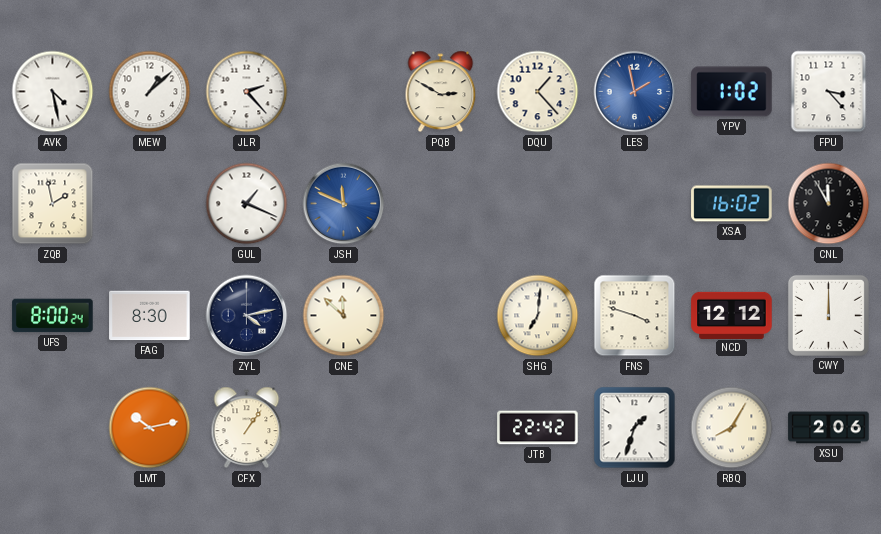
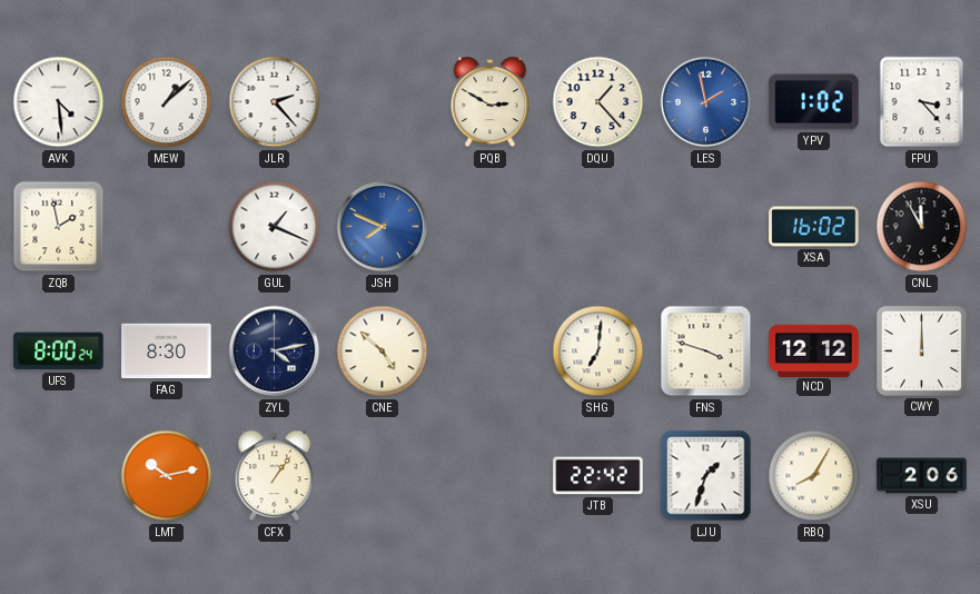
AVK: 4:28 -> 4:29 (59, 102)
JSH: 11:49 -> 7:49 (383, 227)
CNE: 11:52 -> 4:52 (383, 352)
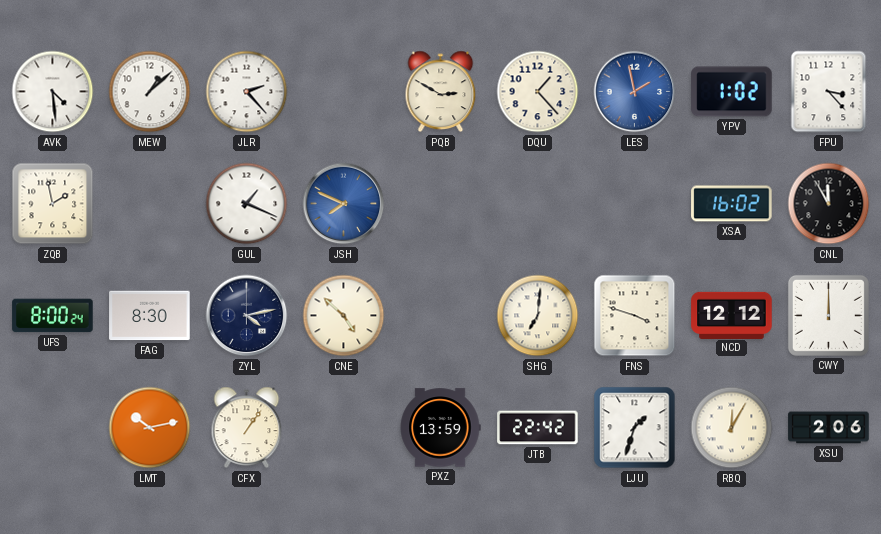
PXZ: none -> 13:59 (440, 428)
RBQ: 8:05 -> 12:05 (732, 428)
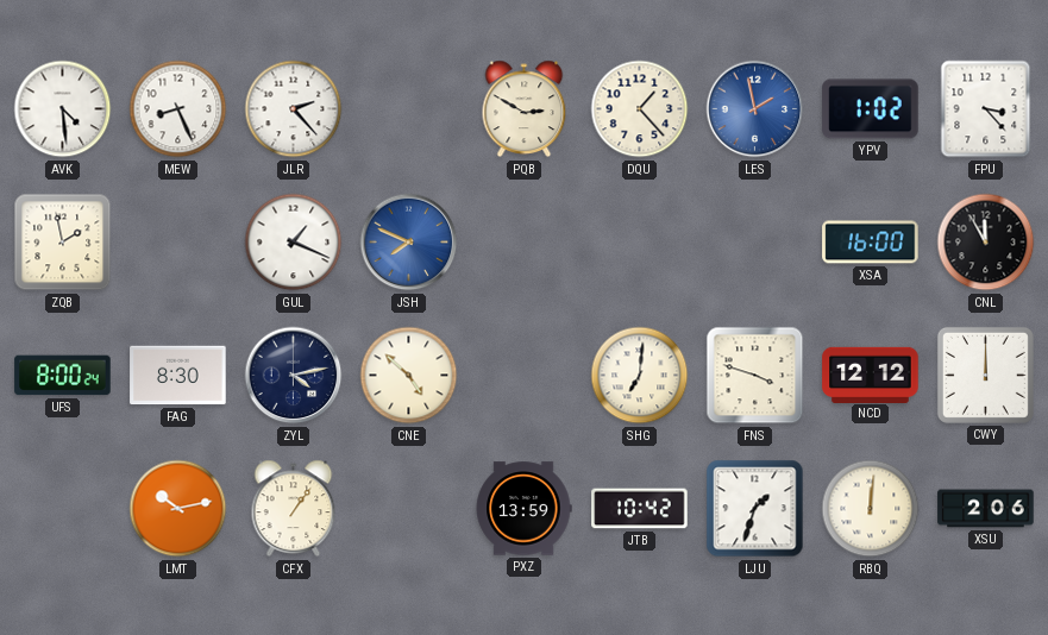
MEW: 1:08 -> 8:26 (178, 109)
XSA: 16:02 -> 16:00 (871, 243)
JTB: 22:42 -> 10:42 (640, 509)
RBQ: 12:05 -> 12:01 (871, 509)
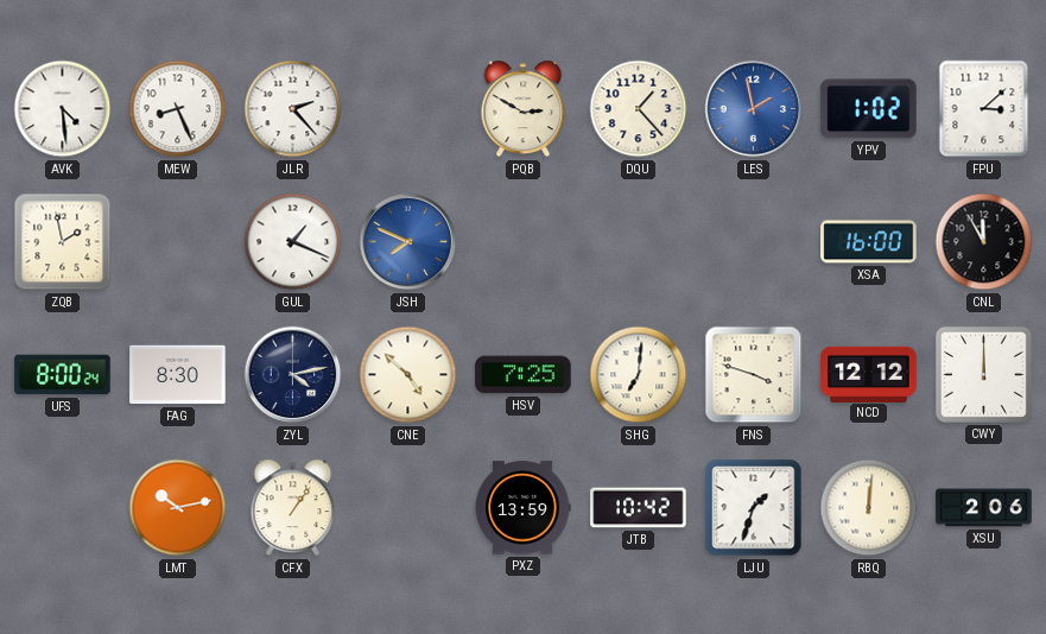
FPU: 3:23 -> 3:08 (984, 109)
HSV: none -> 7:25 (524, 375)
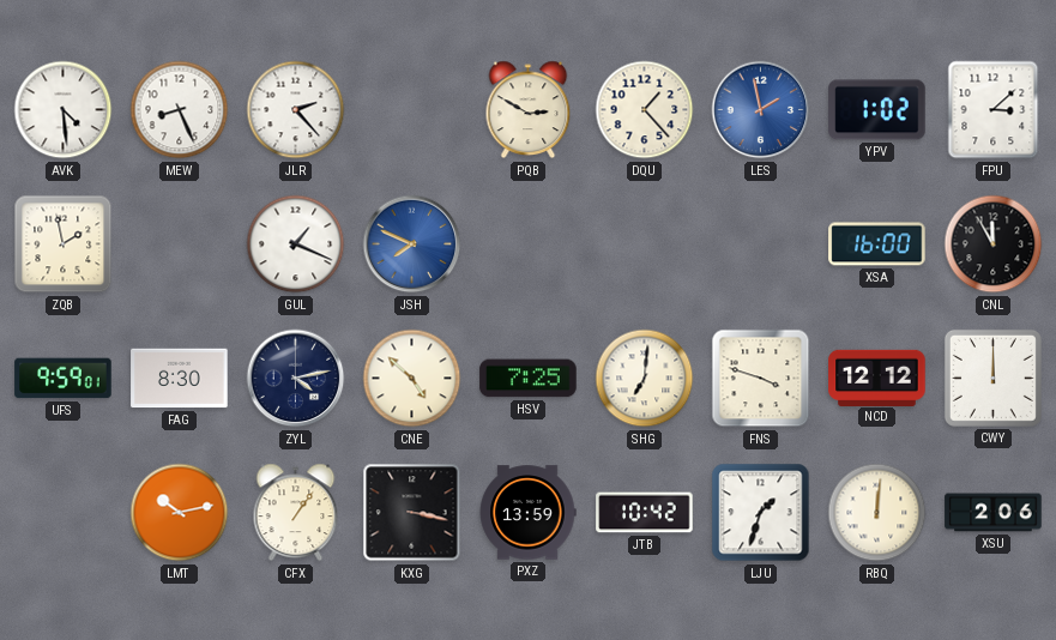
UFS: 8:00 -> 9:59 (64, 379)
KXG: none -> 3:17 (412, 513)
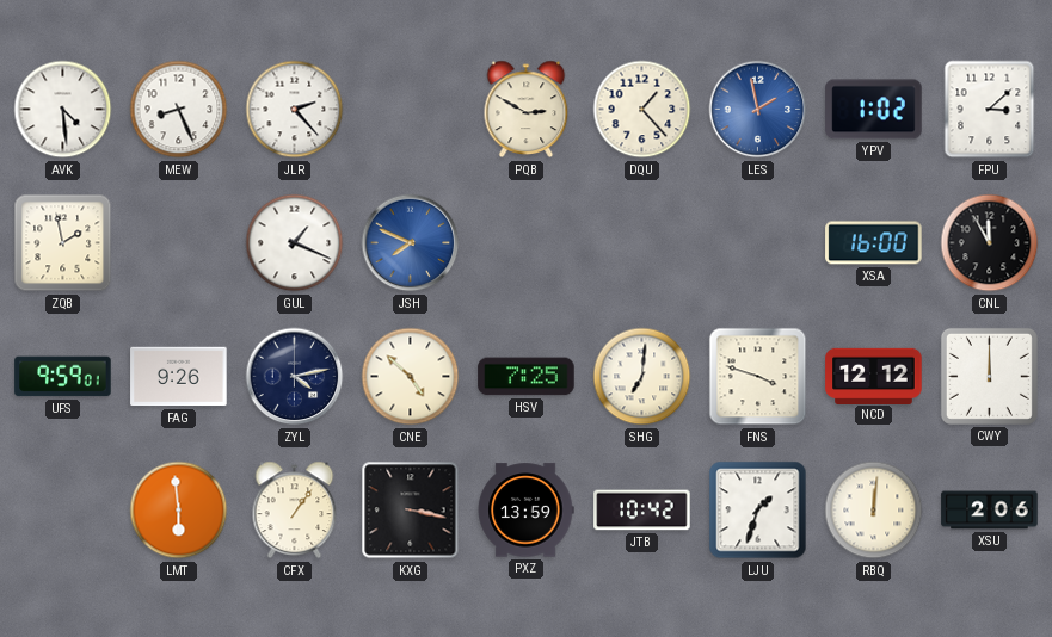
FAG: 8:30 -> 9:26 (179, 377)
LMT: 10:13 -> 5:59 (179, 511)
